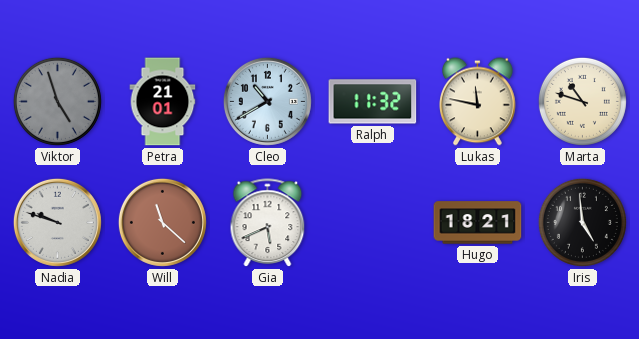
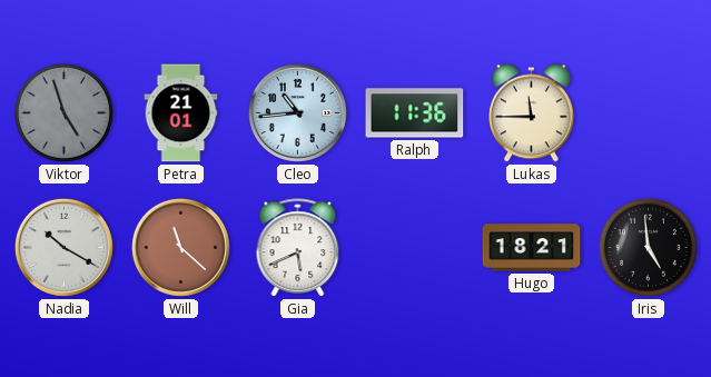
Cleo: 10:40 -> 10:44 (297, 112)
Ralph: 11:32 -> 11:36 (415, 113)
Lukas: 11:47 -> 11:45 (532, 113)
Marta: 10:48 -> none (582, 101)
Nadia: 9:48 -> 10:20 (63, 247)
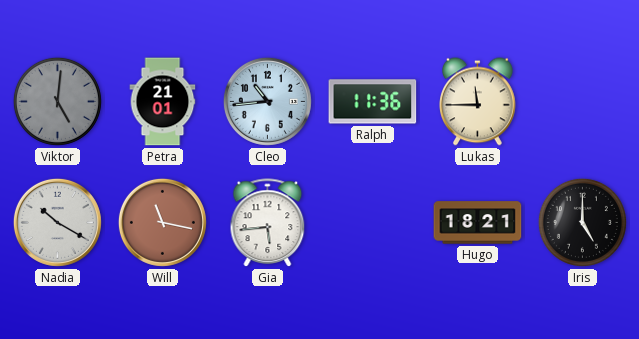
Viktor: 4:57 -> 5:01 (57, 101)
Will: 11:22 -> 11:17 (162, 222)
Gia: 5:41 -> 5:44 (268, 223)
Iris: 4:59 -> 5:00 (582, 222)
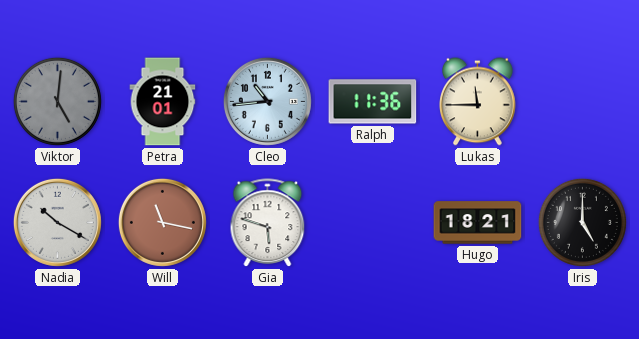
Gia: 5:44 -> 5:48 (268, 223)
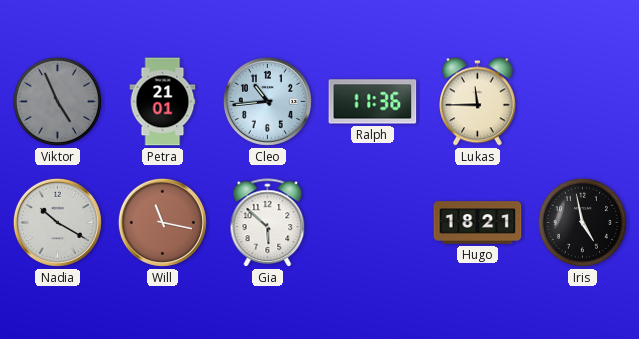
Viktor: 5:01 -> 4:56 (57, 101)
Gia: 5:48 -> 5:52 (268, 223)
Iris: 5:00 -> 4:58 (582, 222)
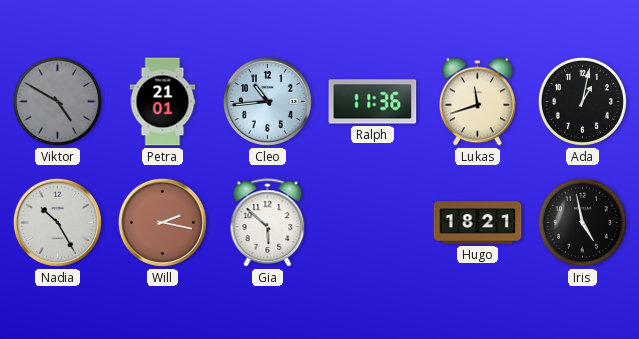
Viktor: 4:56 -> 4:50 (57, 101)
Lukas: 11:45 -> 11:42 (478, 102)
Ada: none -> 1:02 (582, 101)
Nadia: 10:20 -> 10:25 (57, 222)
Will: 11:17 -> 2:17 (162, 222)
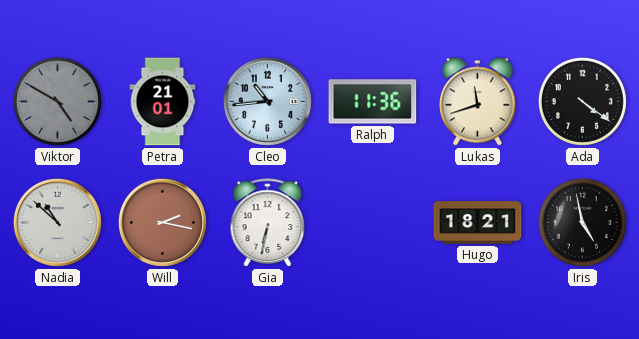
Ada: 1:02 -> 4:21 (582, 101)
Nadia: 10:25 -> 10:52 (57, 222)
Gia: 5:52 -> 6:32 (268, 223)
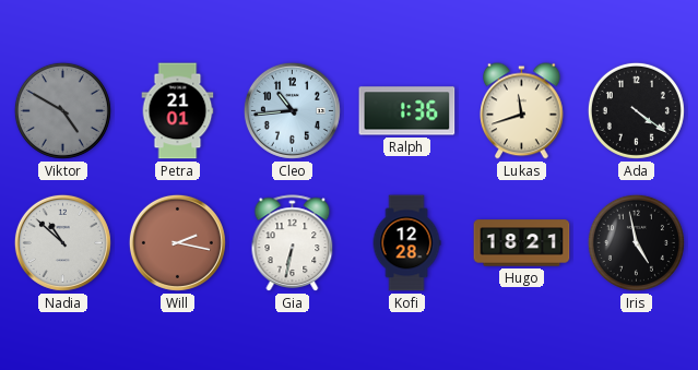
Ralph: 11:36 -> 1:36 (407, 111)
Kofi: none -> 12:28 (406, 243)
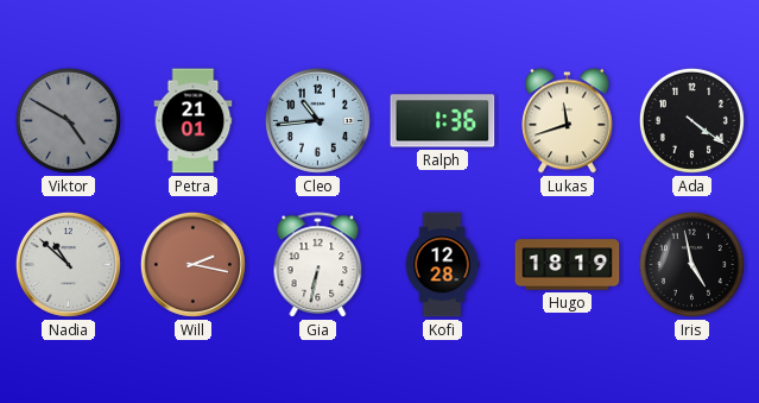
Hugo: 18:21 -> 18:19 (568, 265)
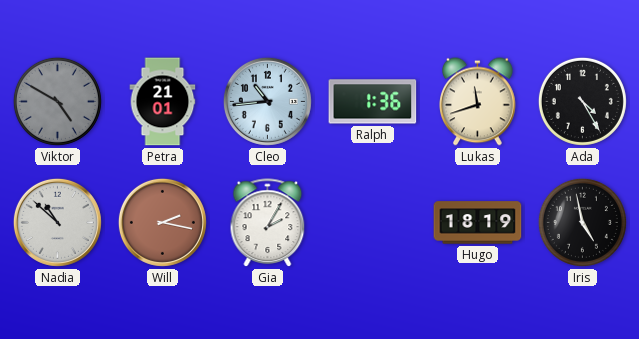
Ada: 4:21 -> 4:25 (582, 101)
Gia: 6:32 -> 2:05 (268, 223)
Kofi: 12:28 -> none (442, 265)
